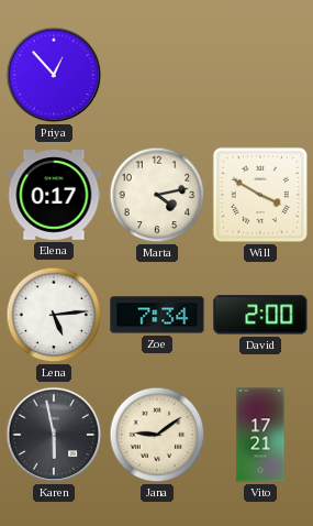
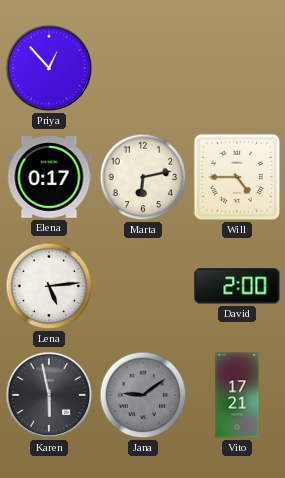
Marta: 4:13 -> 6:13 (143, 177)
Will: 3:50 -> 4:45 (237, 177)
Zoe: 7:34 -> none (157, 315)
Jana dial: cream -> grey (143, 395)
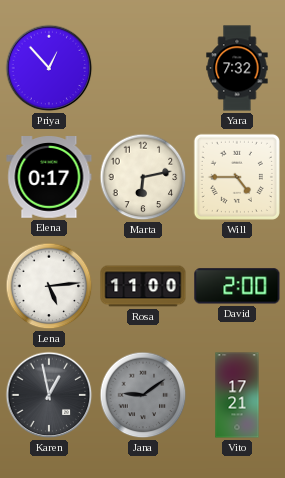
Yara: none -> 7:32 (237, 68)
Rosa: none -> 11:00 (143, 286)
Karen: 5:58 -> 12:58 (49, 395)
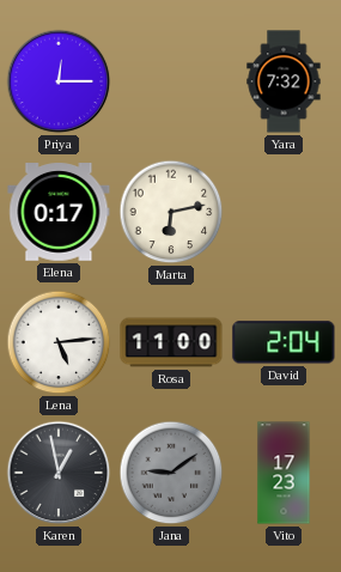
Priya: 12:53 -> 12:15 (59, 81)
Will: 4:45 -> none (237, 177)
David: 2:00 -> 2:04 (284, 342)
Vito: 17:21 -> 17:23 (284, 473)
